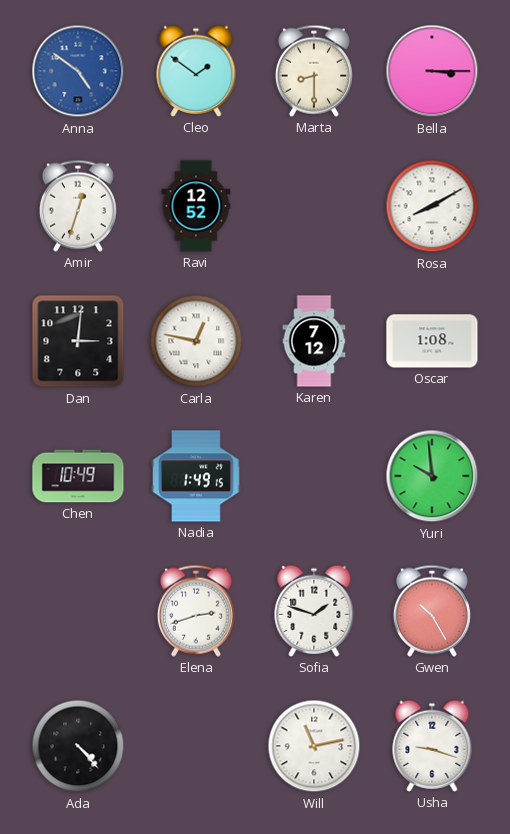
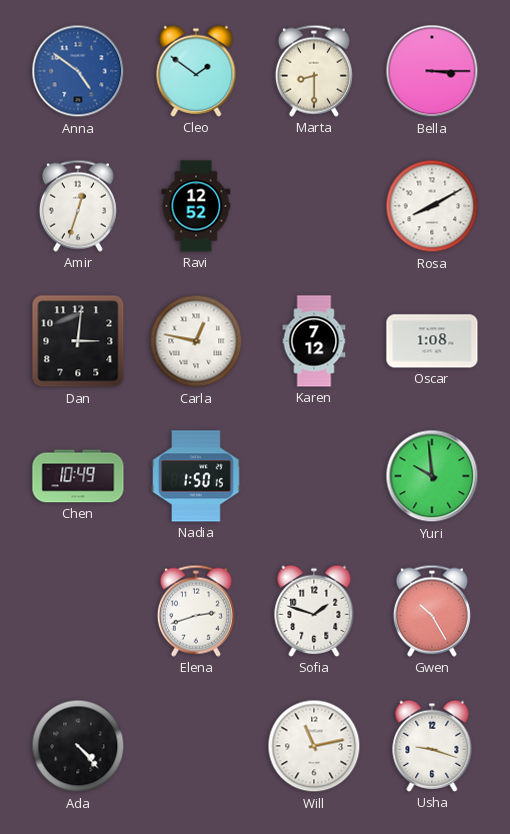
Nadia: 1:49 -> 1:50 (196, 476)
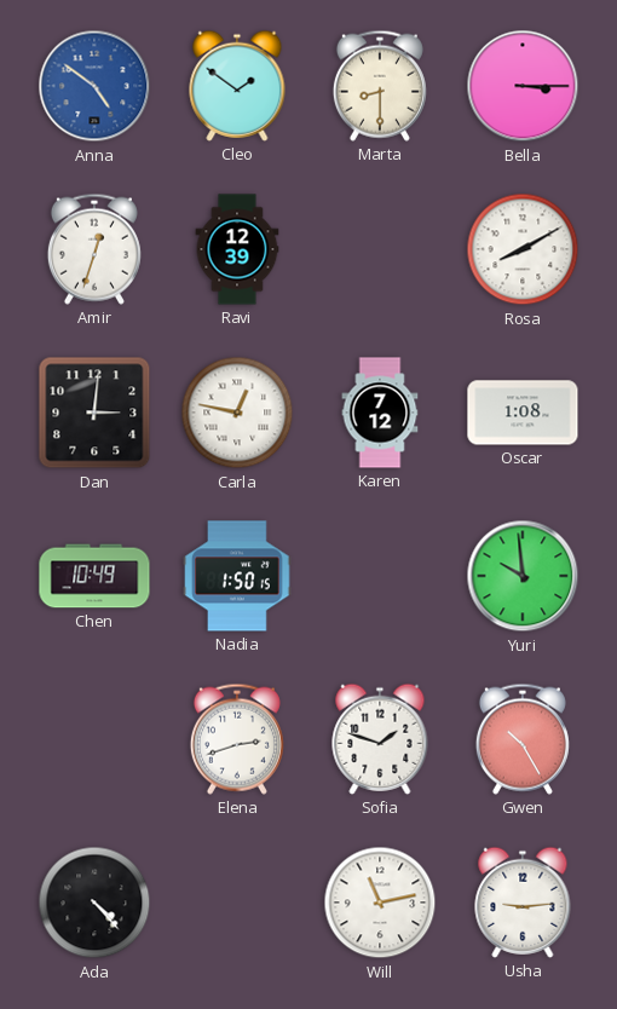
Ravi: 12:52 -> 12:39 (237, 249)
Usha: 9:18 -> 9:14 (523, 903)
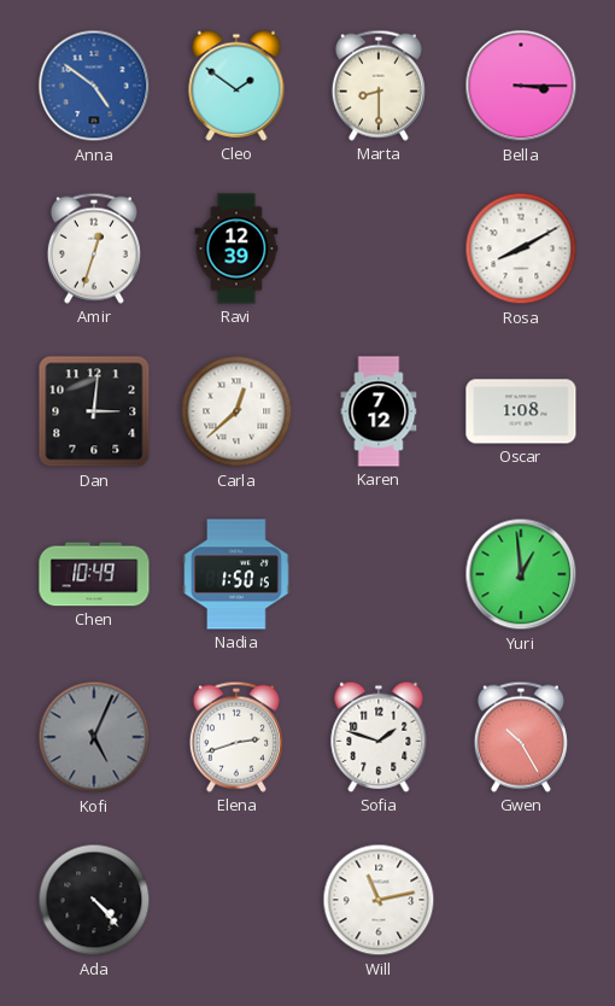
Carla: 12:47 -> 12:38 (236, 411)
Yuri: 9:59 -> 12:59 (521, 574)
Kofi: none -> 5:04 (94, 737)
Usha: 9:14 -> none (523, 903)
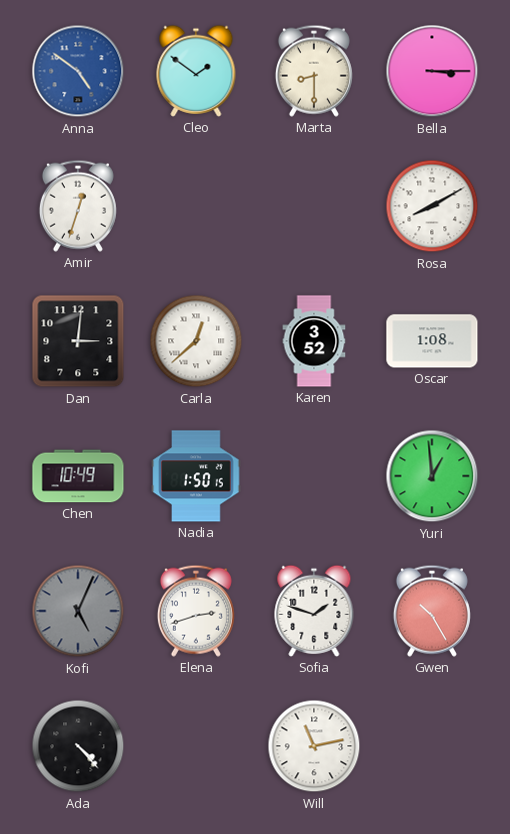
Ravi: 12:39 -> none (236, 248)
Karen: 7:12 -> 3:52 (314, 341)
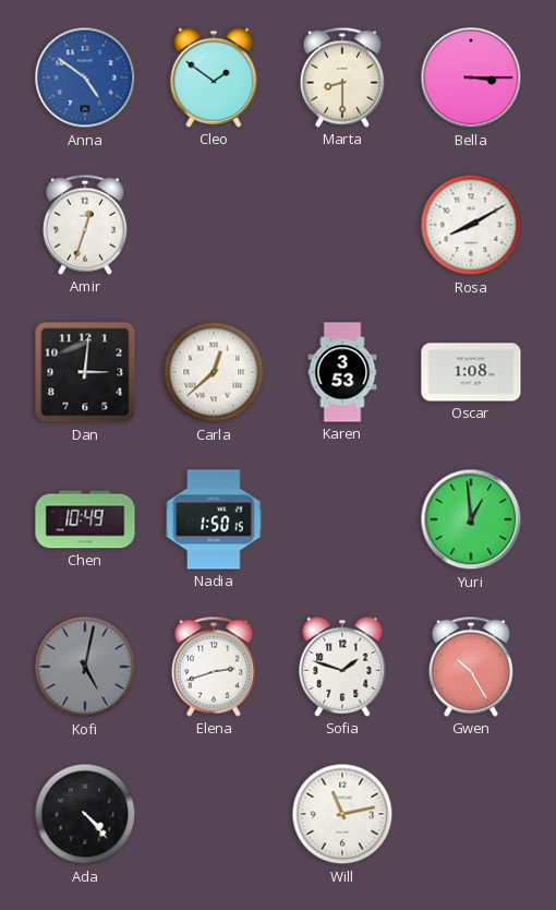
Karen: 3:52 -> 3:53 (342, 372)
Kofi: 5:04 -> 5:02 (85, 667)
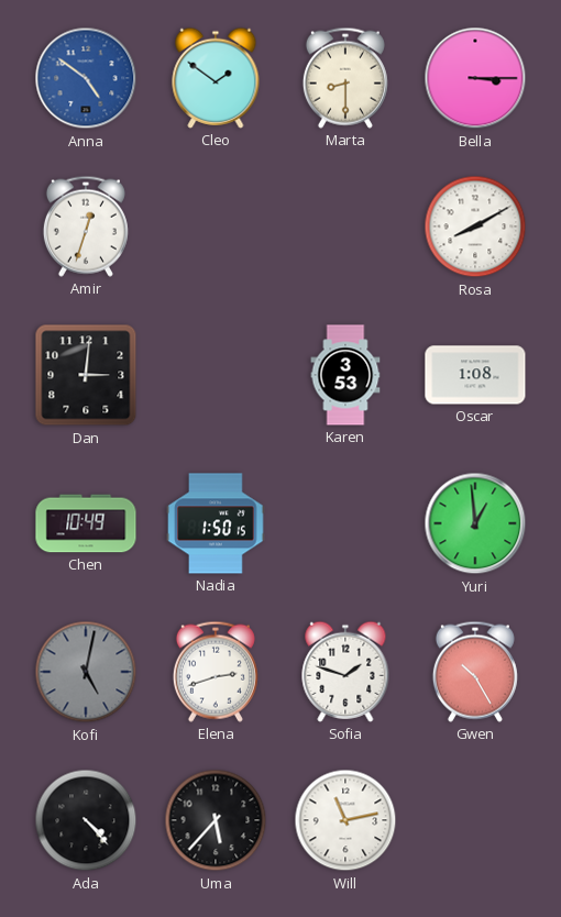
Carla: 12:38 -> none (214, 372)
Uma: none -> 5:37 (216, 820)
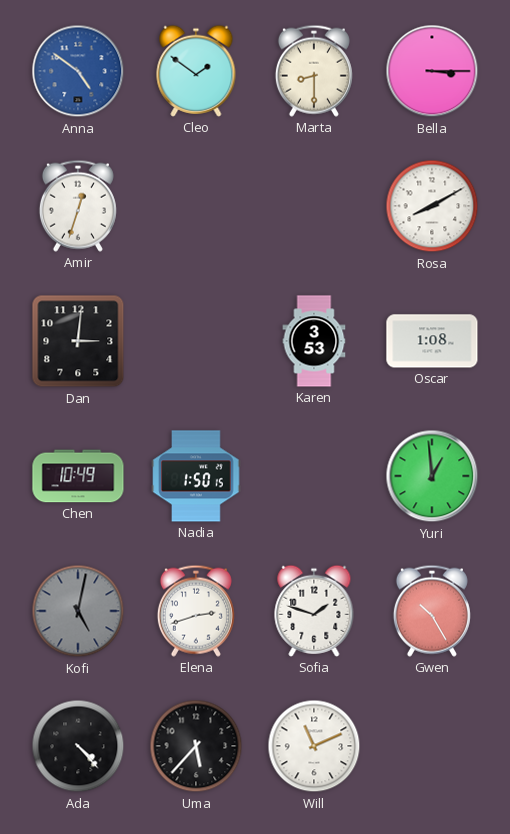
Will: 11:13 -> 11:11 (314, 746)
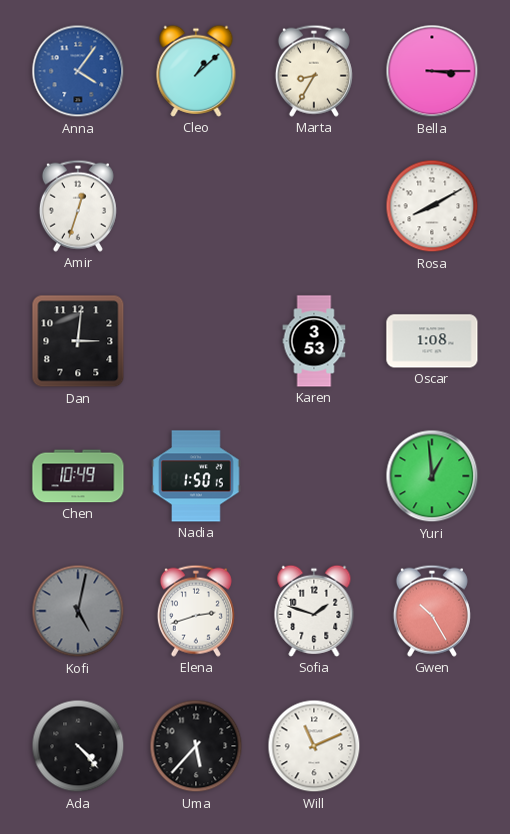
Anna: 4:51 -> 4:06 (78, 71)
Cleo: 1:51 -> 1:08 (196, 71)
Marta: 8:30 -> 8:35 (314, 71)
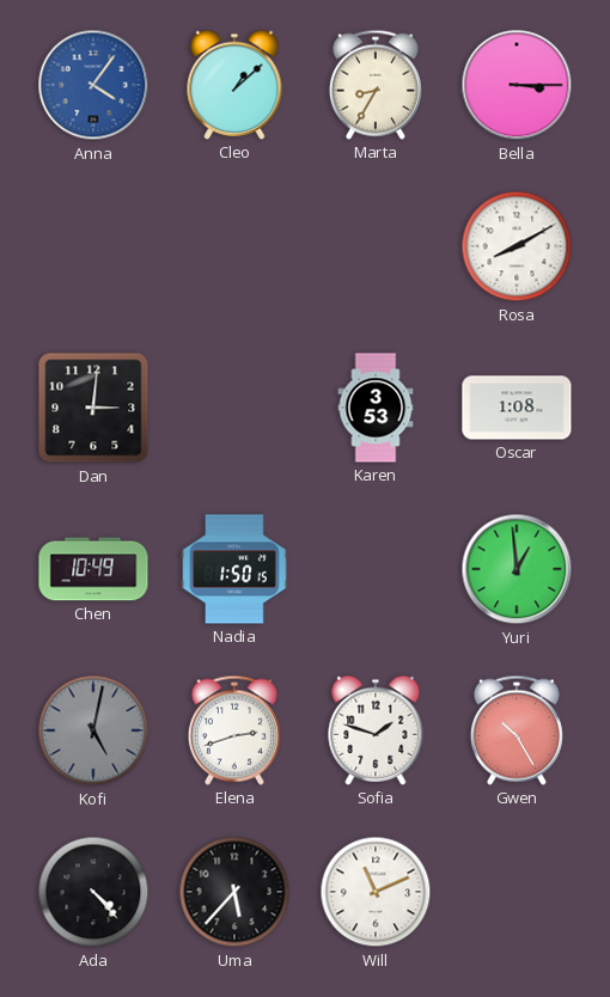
Amir: 12:33 -> none (78, 206)
